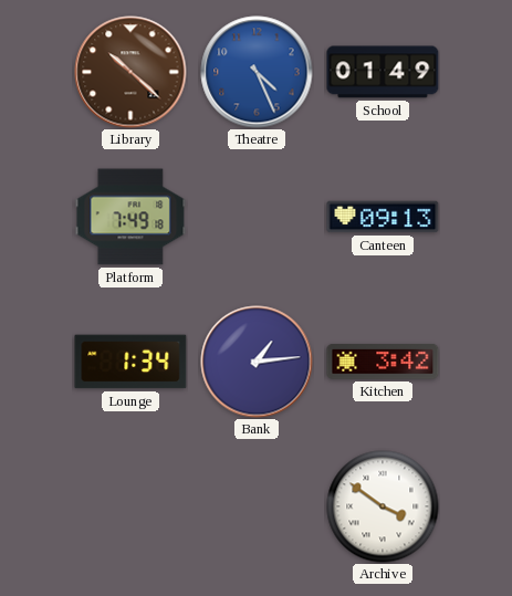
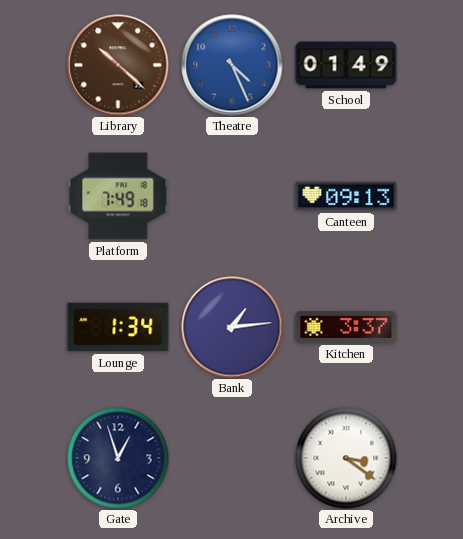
Kitchen: 3:42 -> 3:37 (346, 327)
Gate: none -> 12:57 (118, 458)
Archive: 3:51 -> 3:21 (346, 458)
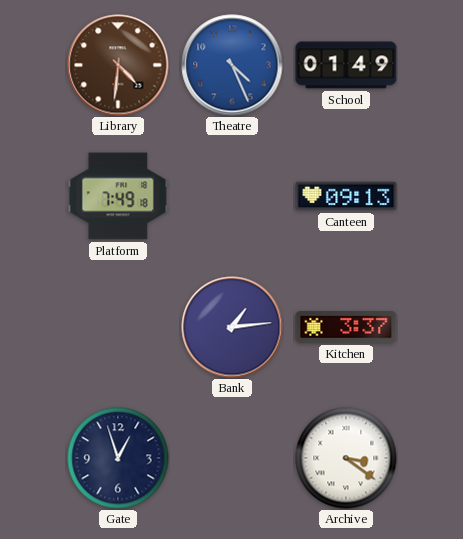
Library: 10:22 -> 4:31 (118, 65)
Lounge: 1:34 -> none (118, 327)
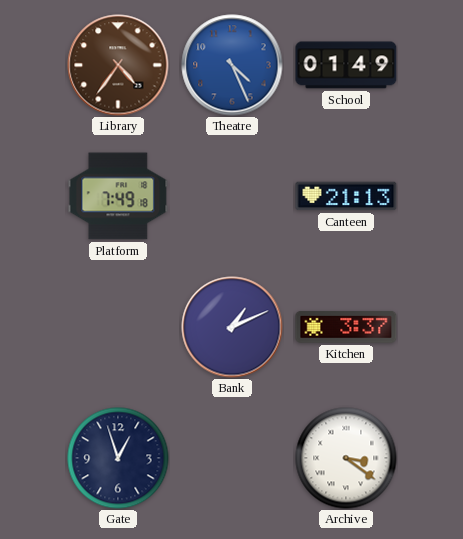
Library: 4:31 -> 4:36 (118, 65)
Canteen: 09:13 -> 21:13 (346, 196)
Bank: 1:14 -> 1:11 (232, 327)
